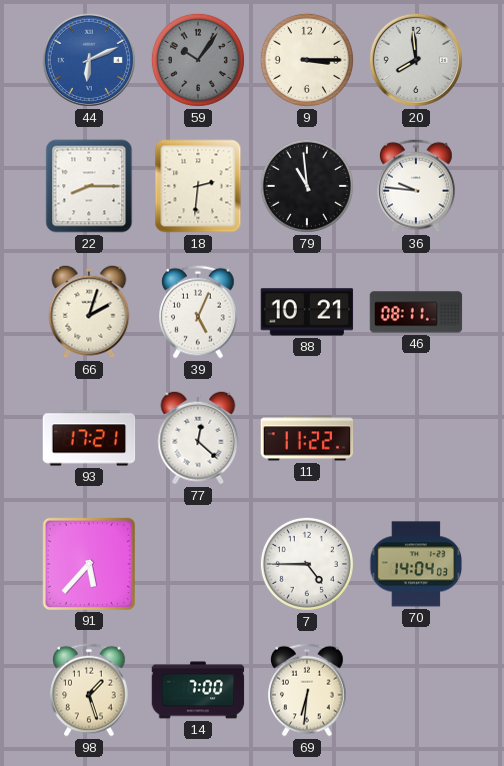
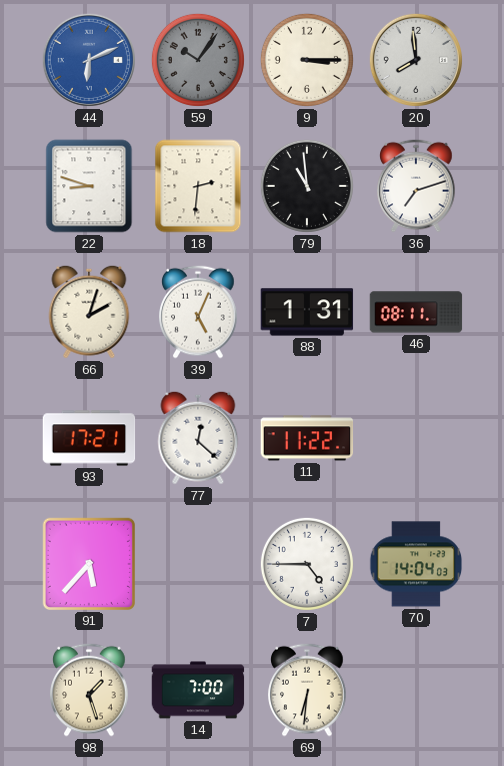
22: 8:15 -> 8:48 (89, 186)
36: 9:46 -> 7:12 (416, 186)
88: 10:21 -> 1:31 (307, 312)
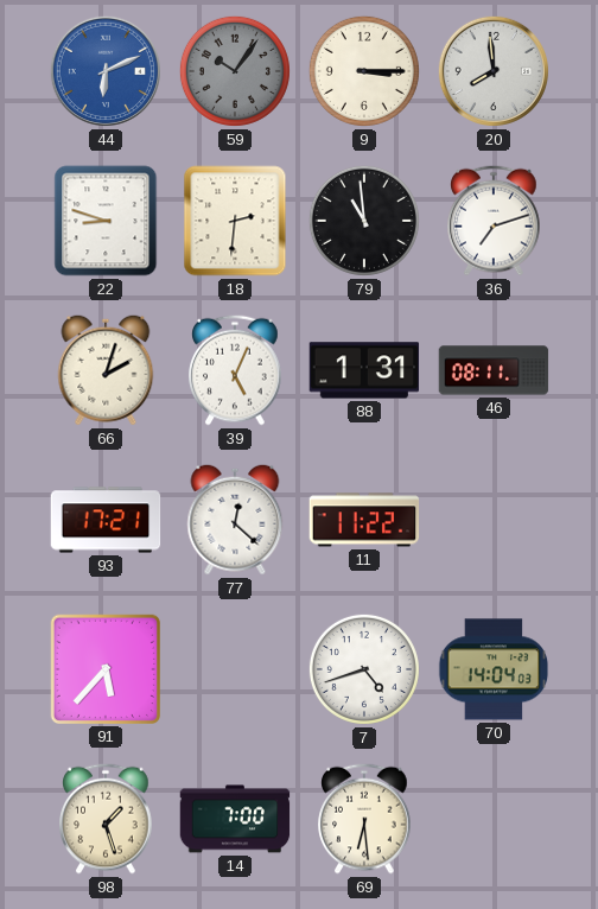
7: 4:45 -> 4:42 (364, 669)
69: 6:31 -> 6:29 (364, 819)
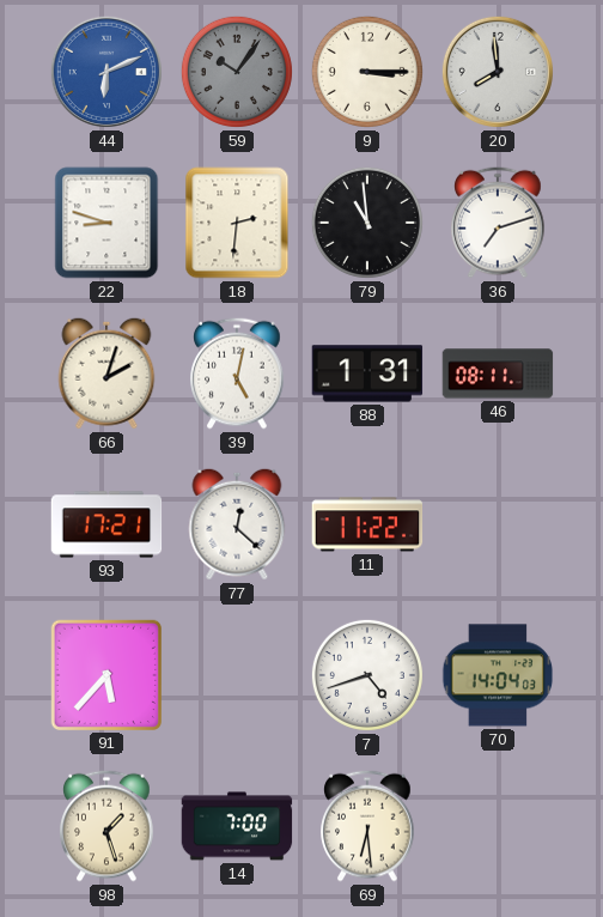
39: 5:04 -> 5:02 (237, 374)
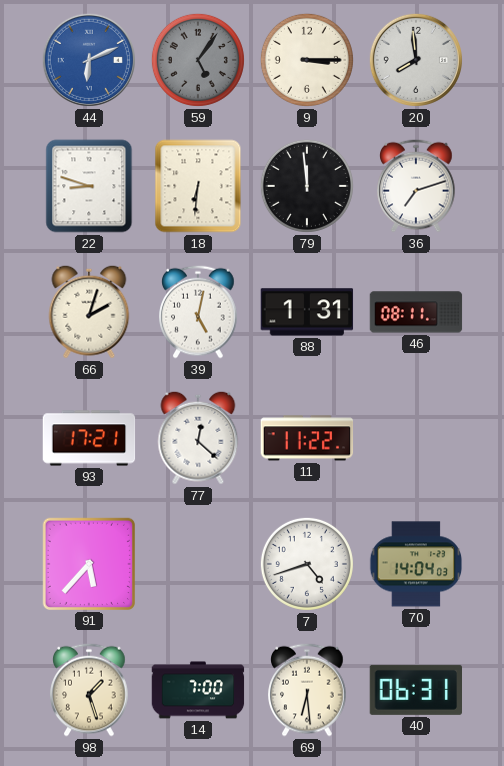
59: 10:06 -> 5:06 (198, 60)
18: 2:31 -> 6:31 (198, 186)
79: 10:59 -> 11:59 (307, 186)
40: none -> 06:31 (415, 690)
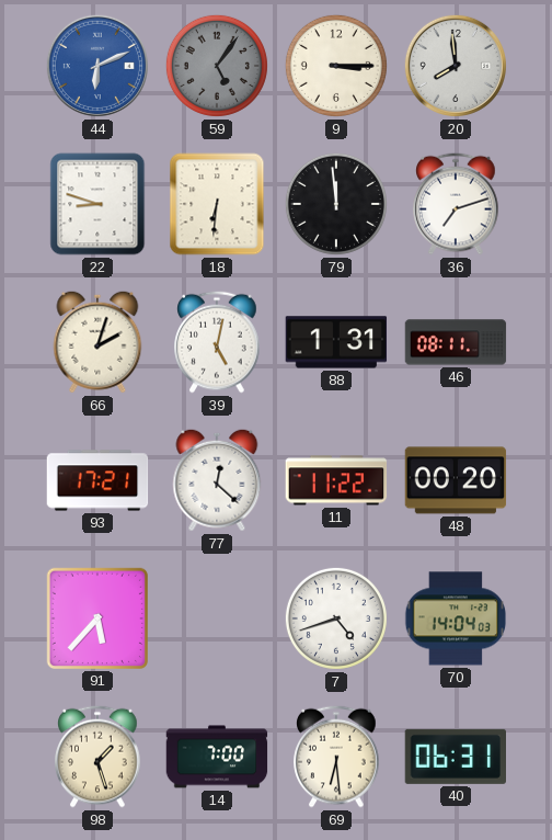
48: none -> 00:20 (456, 480)
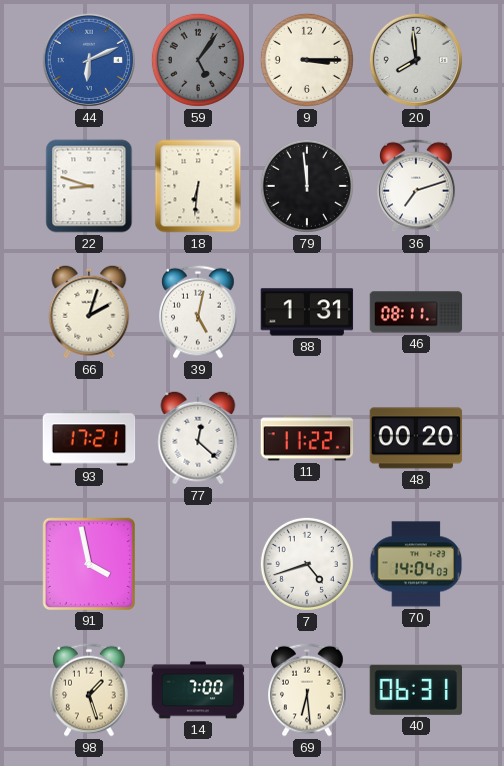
91: 5:37 -> 3:58 (88, 563)
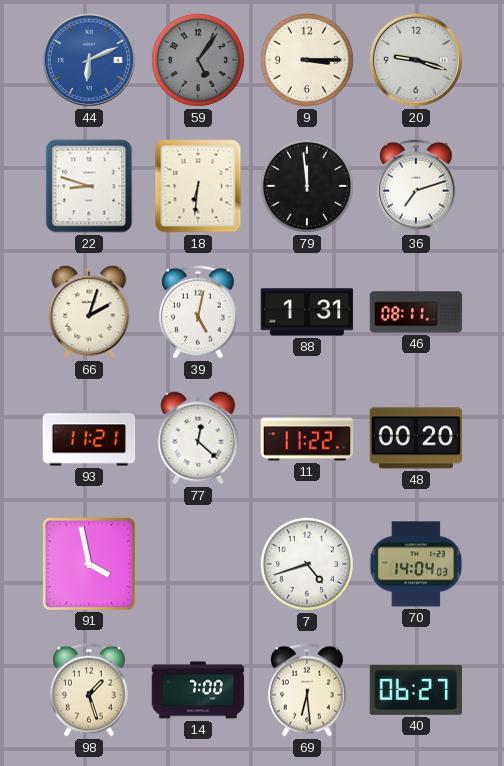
20: 7:59 -> 9:18 (416, 60)
93: 17:21 -> 11:21 (89, 438)
40: 06:31 -> 06:27 (415, 690)
